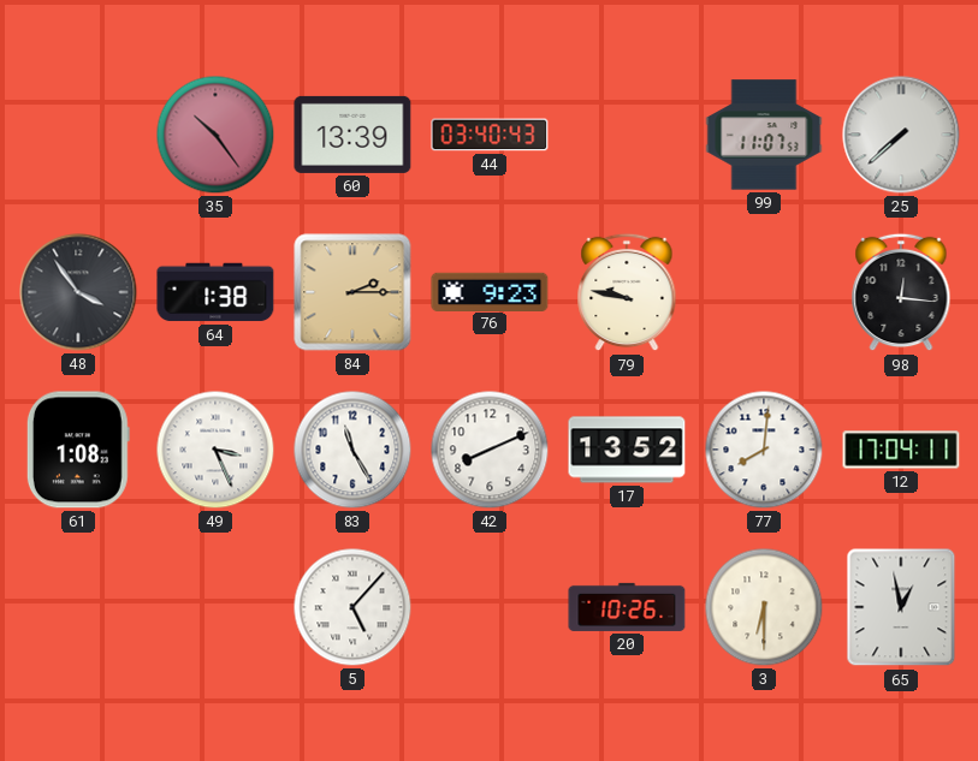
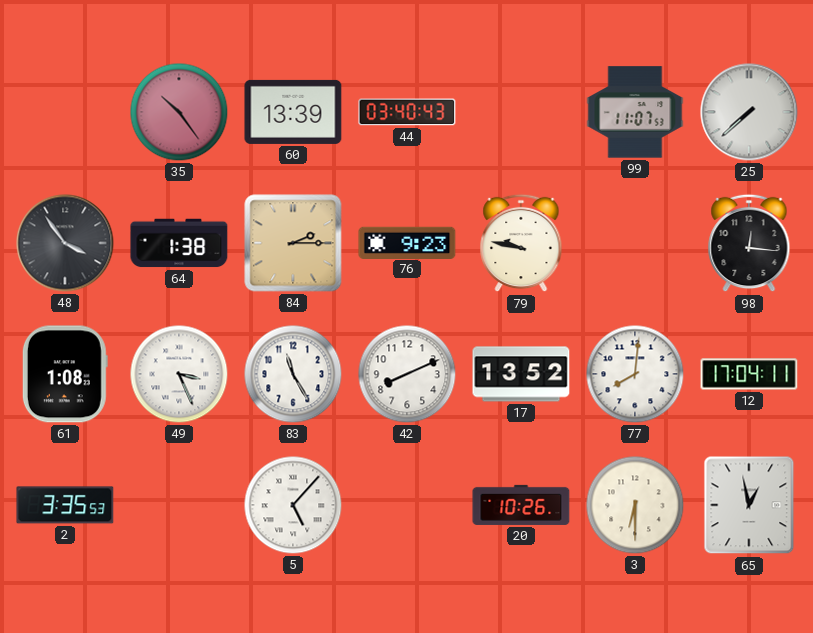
2: none -> 3:35 (65, 505)
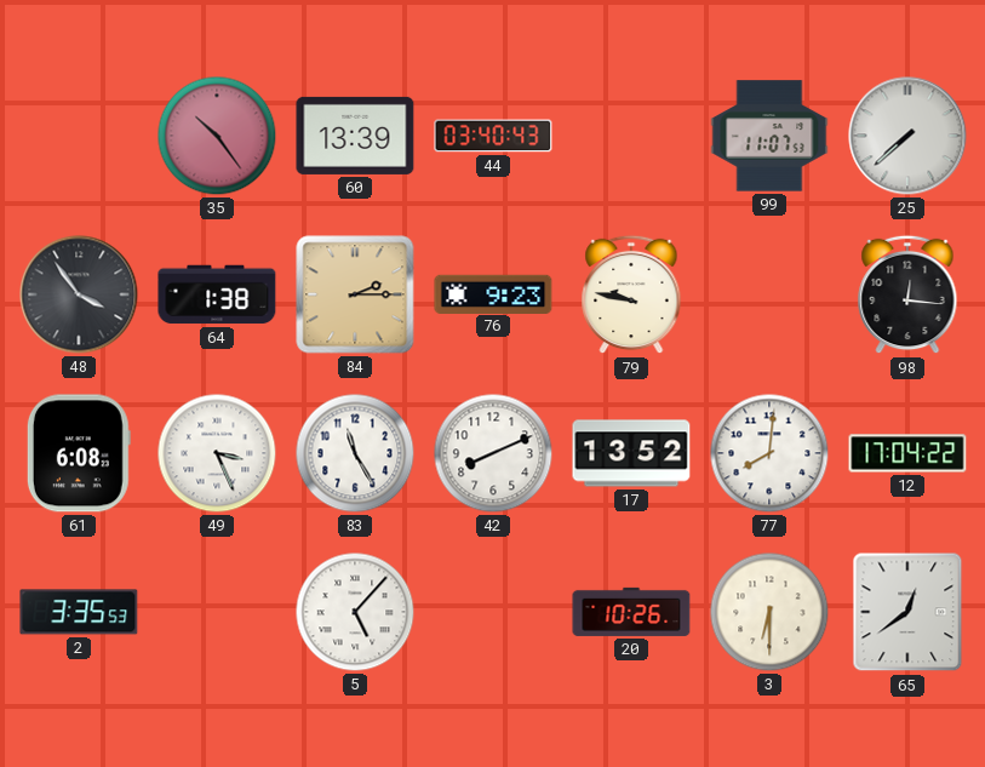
61: 1:08 -> 6:08 (79, 453)
12: 17:04:11 -> 17:04:22 (907, 453)
65: 12:58 -> 12:39 (907, 612)
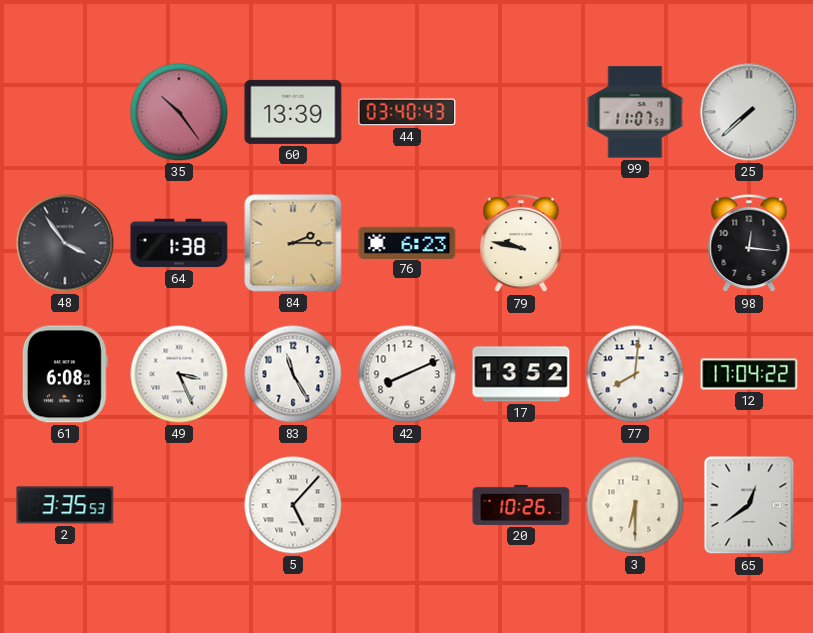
76: 9:23 -> 6:23 (407, 242)
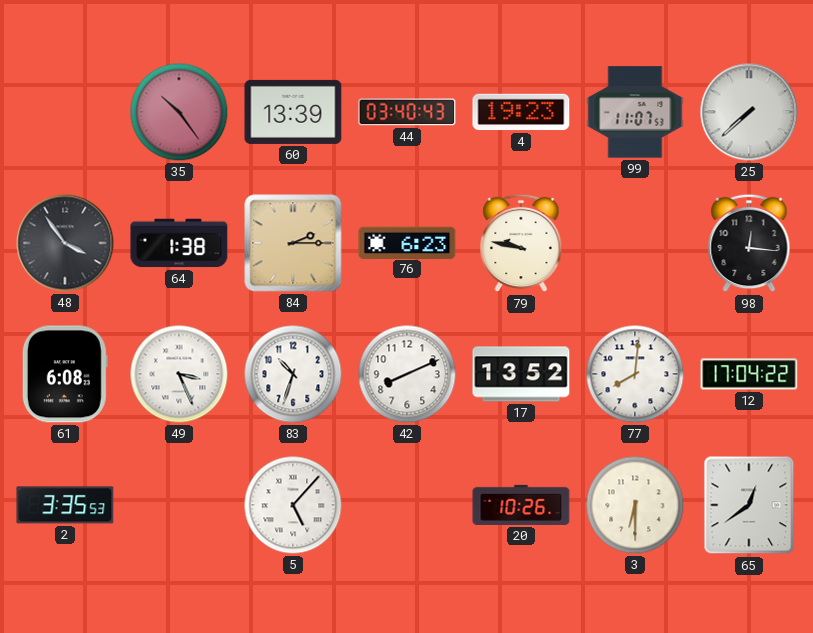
4: none -> 19:23 (521, 112)
83: 11:25 -> 10:33 (293, 374)
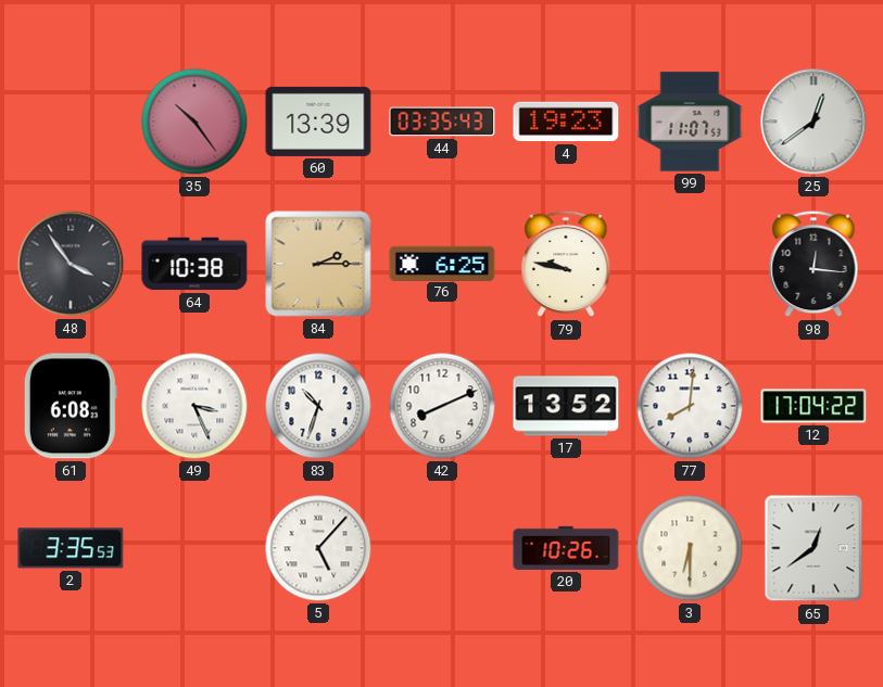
44: 03:40 -> 03:35 (442, 122)
25: 7:38 -> 12:39 (813, 122)
64: 1:38 -> 10:38 (194, 264)
76: 6:23 -> 6:25 (442, 263)
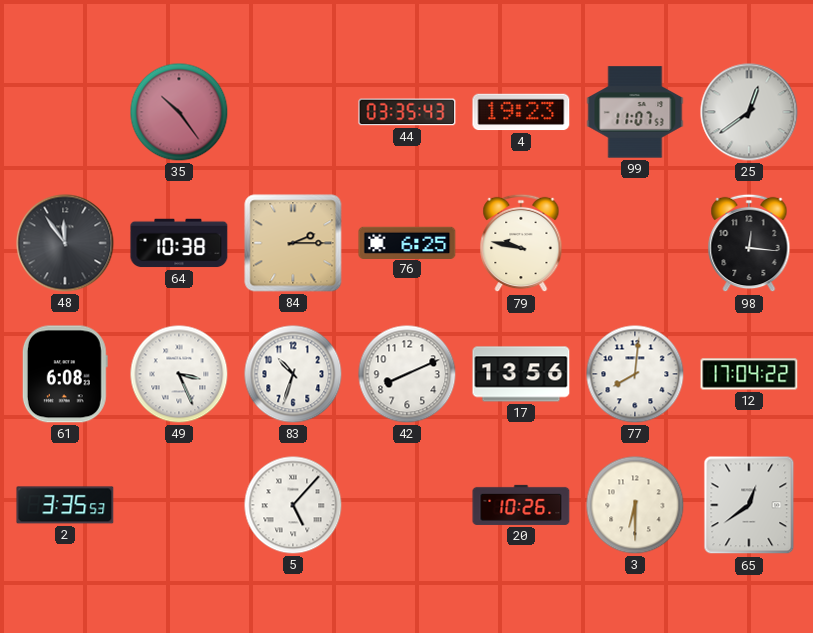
60: 13:39 -> none (318, 122)
48: 3:54 -> 11:54 (65, 243)
17: 13:52 -> 13:56 (521, 374)
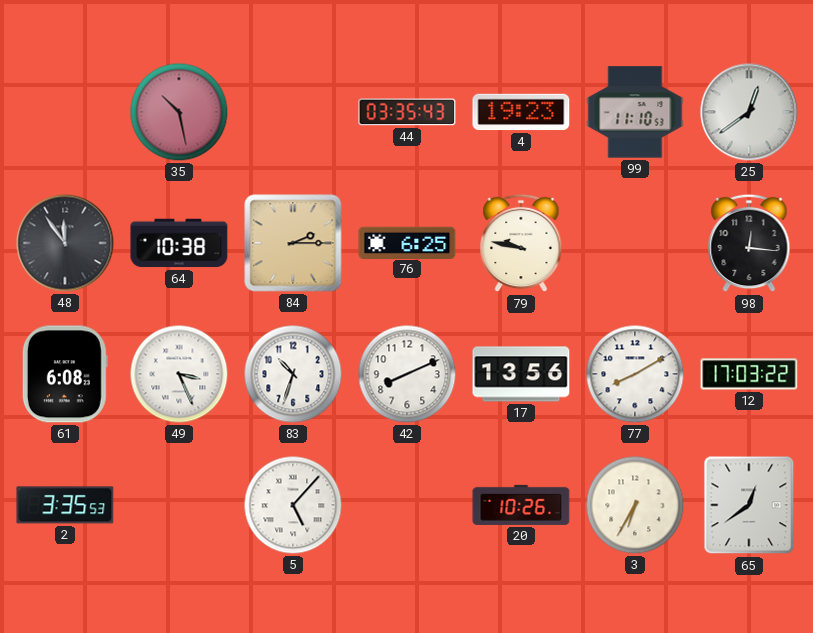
35: 10:24 -> 10:28 (179, 112)
99: 11:07 -> 11:10 (635, 112)
77: 8:01 -> 8:10 (635, 374)
12: 17:04 -> 17:03 (749, 374)
3: 6:30 -> 6:35 (635, 505)
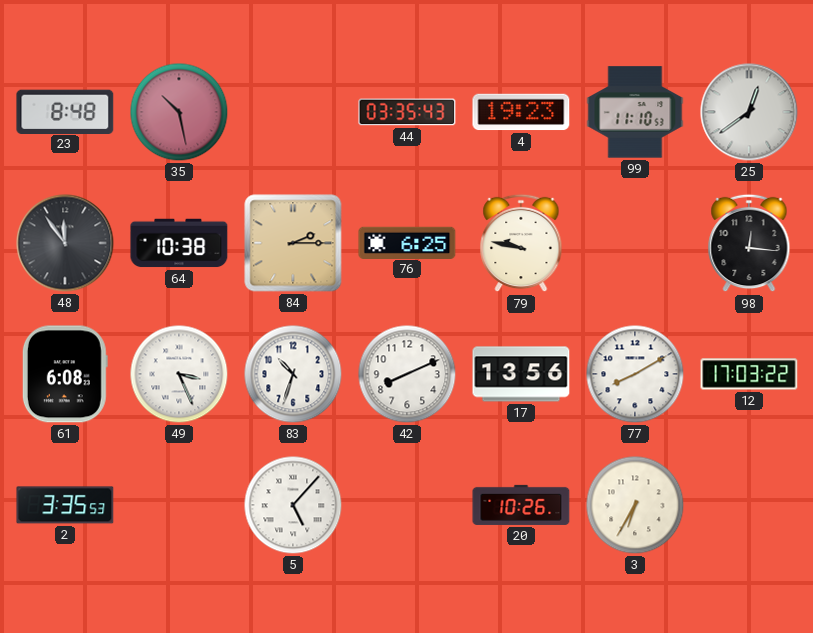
23: none -> 8:48 (65, 111)
65: 12:39 -> none (749, 505)
